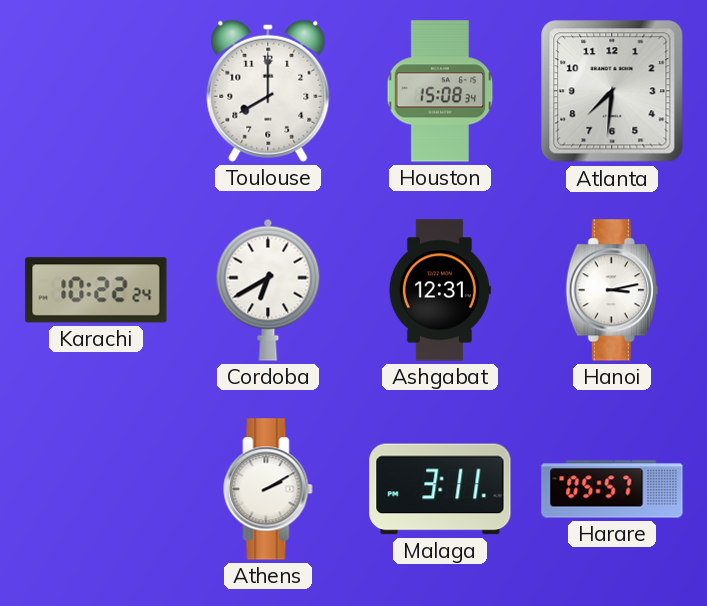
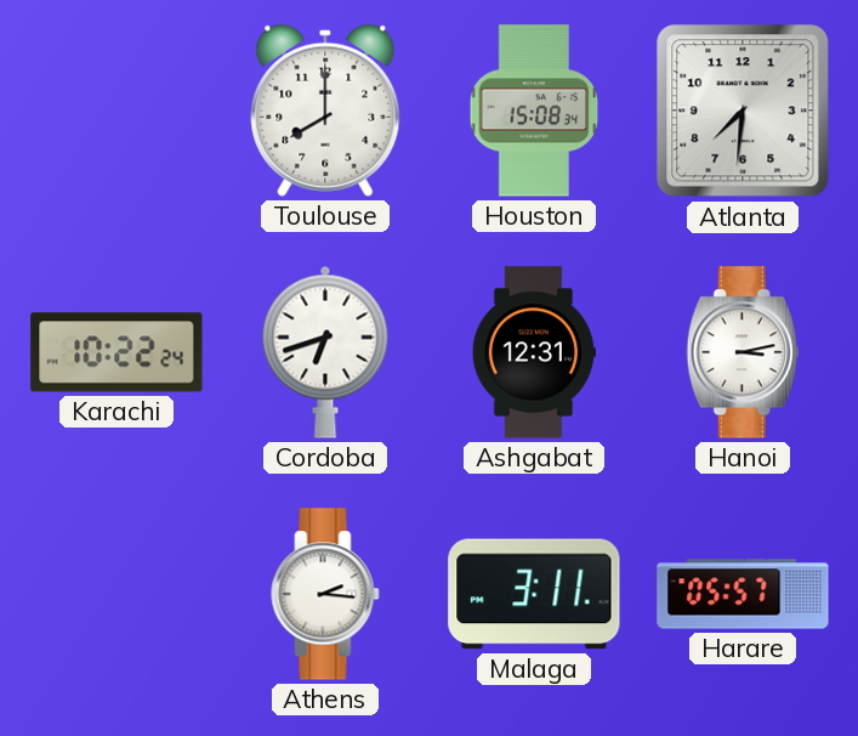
Cordoba: 6:40 -> 6:42 (325, 352)
Athens: 2:10 -> 2:16 (325, 594)
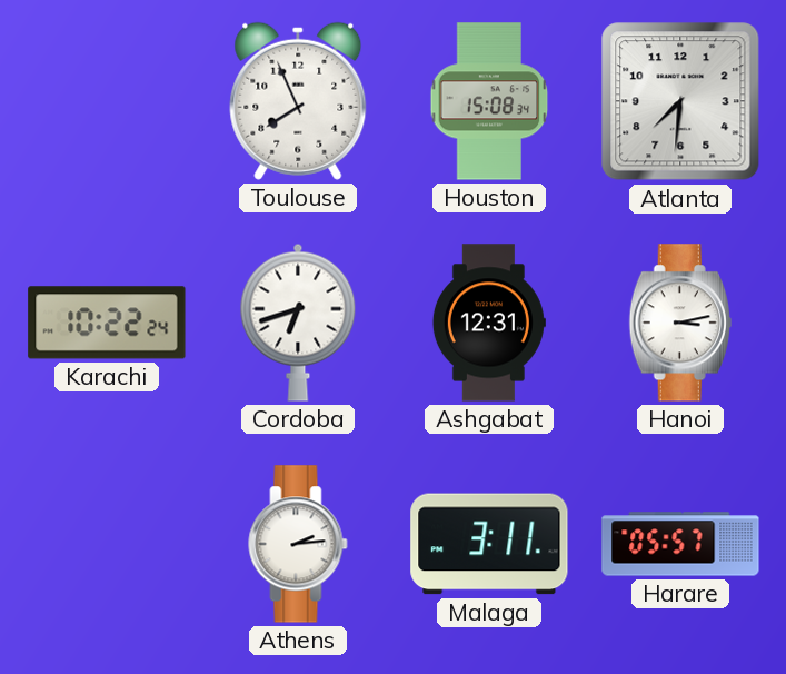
Toulouse: 8:00 -> 7:56 (298, 101)
Athens: 2:16 -> 2:14 (298, 544)
